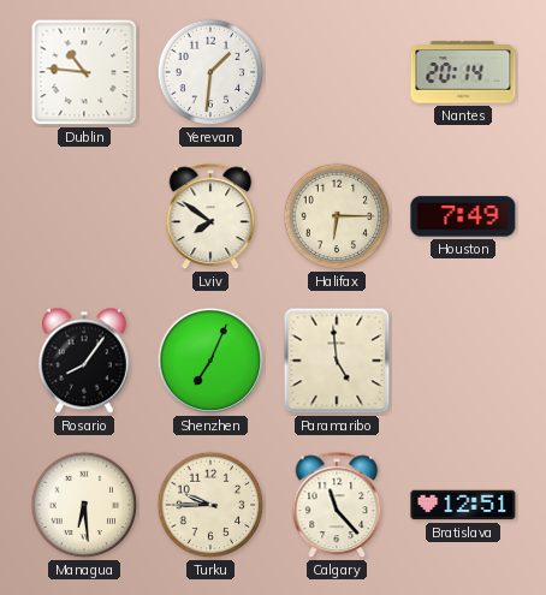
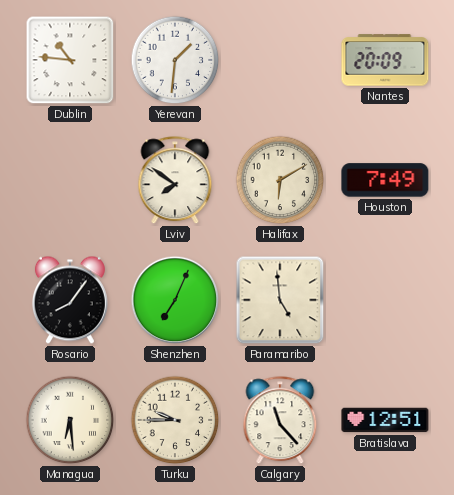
Nantes: 20:14 -> 20:09 (385, 60)
Halifax: 6:15 -> 6:10 (280, 180)
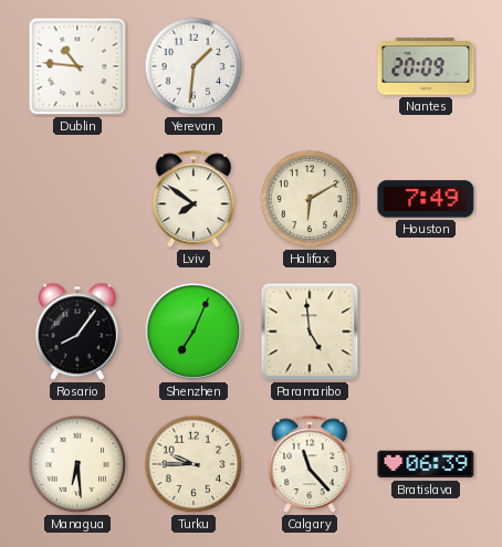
Bratislava: 12:51 -> 06:39 (426, 464)
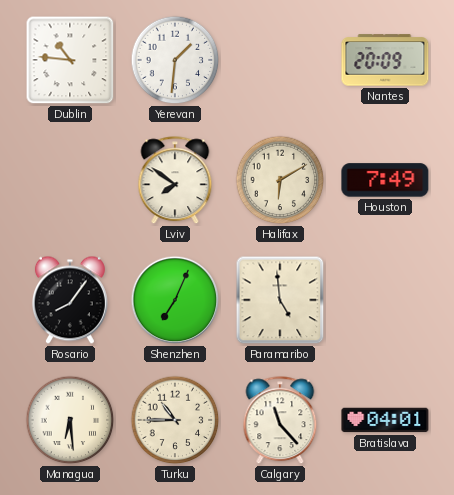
Turku: 9:45 -> 10:45 (175, 420)
Bratislava: 06:39 -> 04:01 (385, 420)
